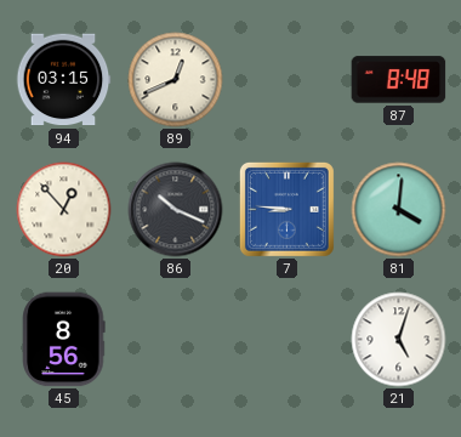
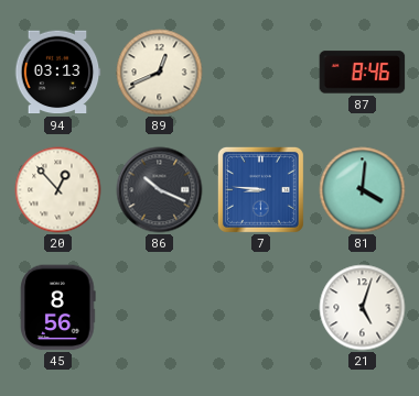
94: 03:15 -> 03:13 (57, 73)
87: 8:48 -> 8:46 (363, 73)
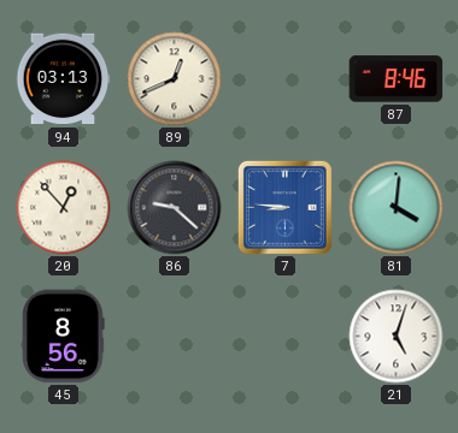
86: 10:19 -> 9:22 (175, 208)
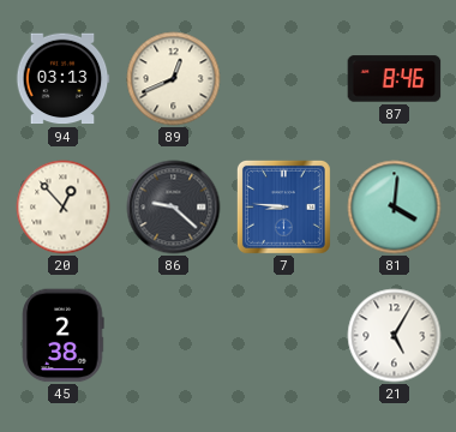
45: 8:56 -> 2:38 (64, 336)
21: 5:03 -> 5:05 (395, 336)
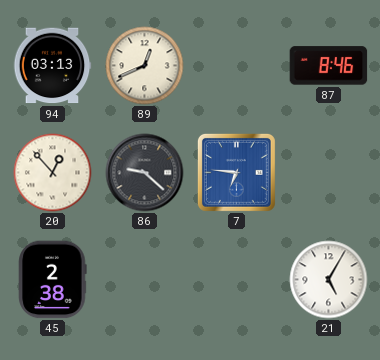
7: 8:46 -> 6:46 (236, 172)
81: 4:01 -> none (395, 208)
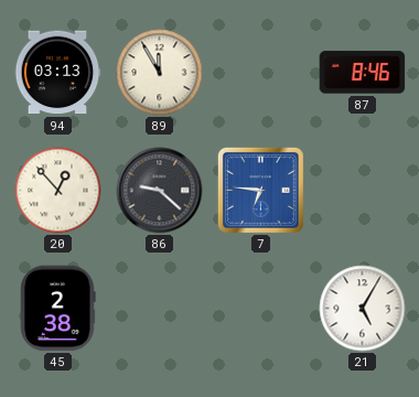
89: 12:41 -> 11:55 (160, 73)
